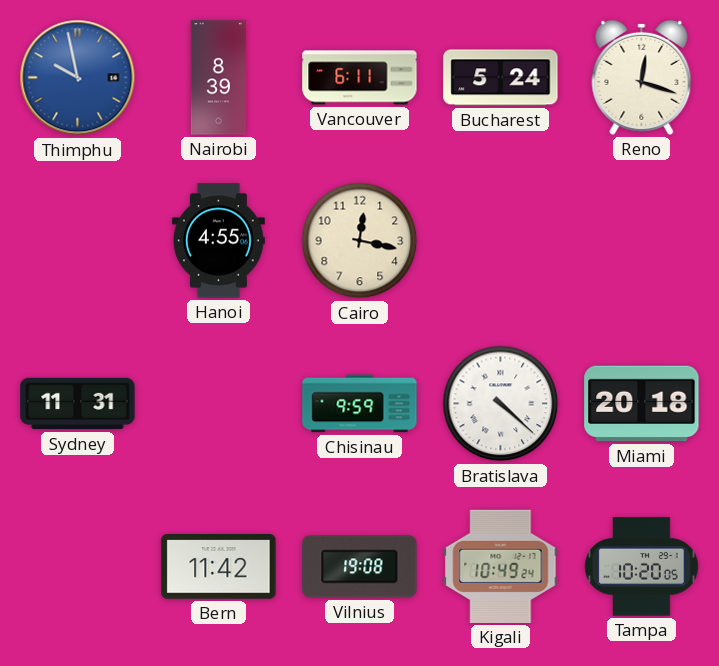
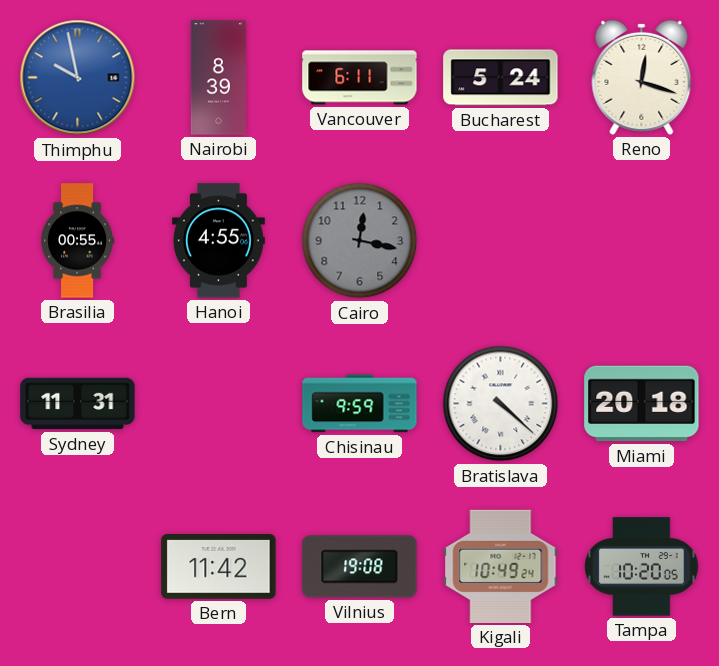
Brasilia: none -> 00:55 (78, 241)
Cairo dial: cream -> grey (360, 241)
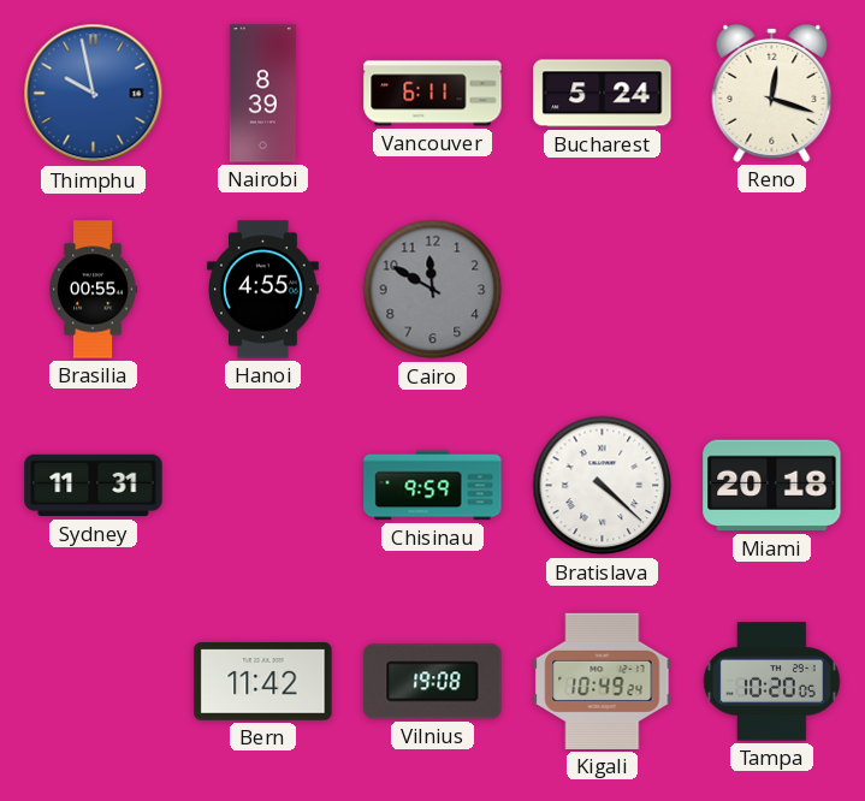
Cairo: 12:17 -> 11:50 (433, 290)
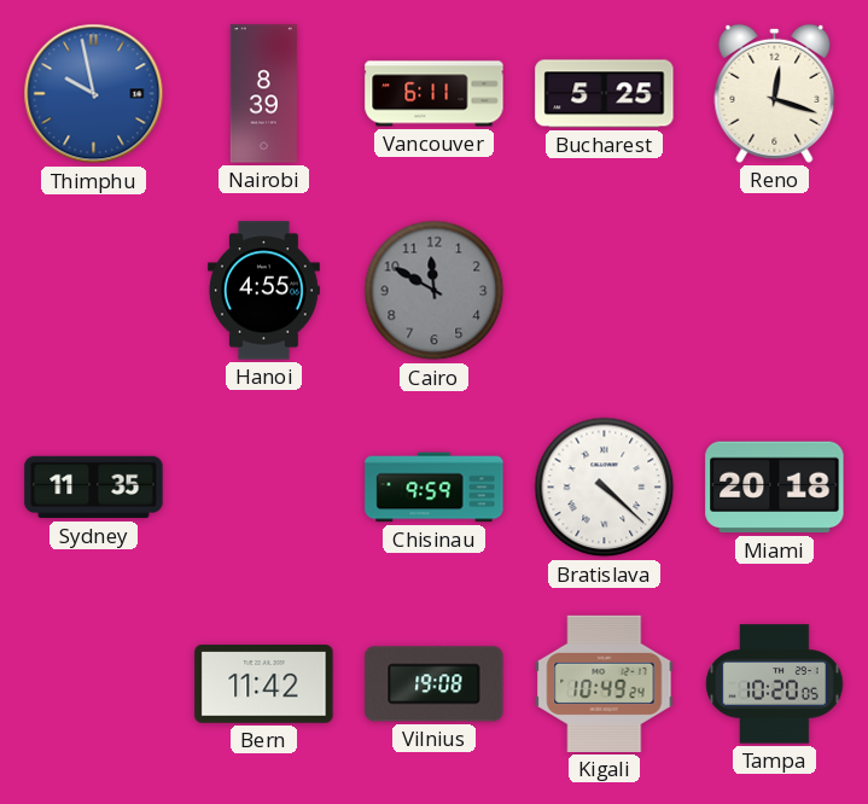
Bucharest: 5:24 -> 5:25 (605, 94)
Brasilia: 00:55 -> none (94, 290)
Sydney: 11:31 -> 11:35 (94, 488)
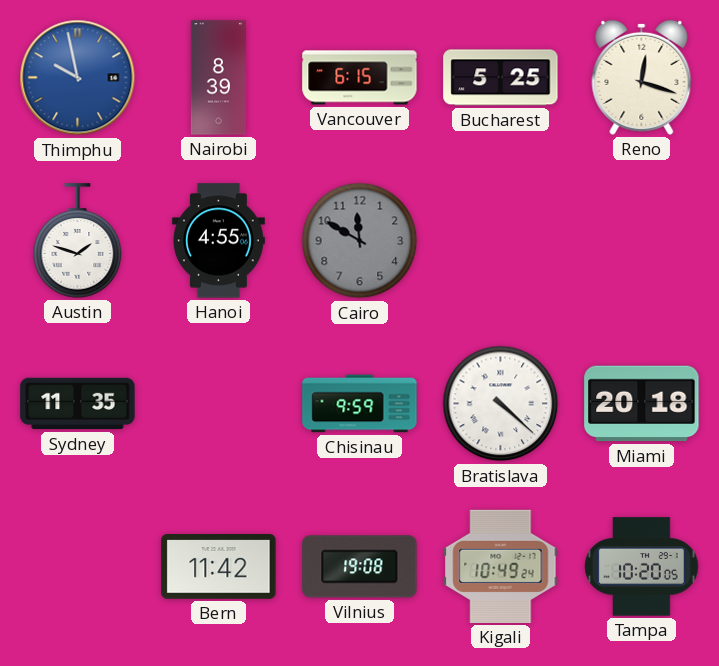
Vancouver: 6:11 -> 6:15 (360, 78)
Austin: none -> 1:48 (78, 241)
